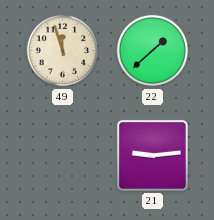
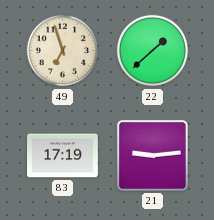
49: 11:57 -> 6:57 (63, 51)
83: none -> 17:19 (63, 156)
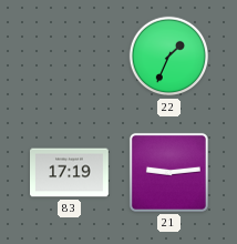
49: 6:57 -> none (63, 51)
22: 1:38 -> 1:34 (169, 57)
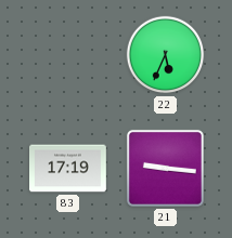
22: 1:34 -> 5:34 (166, 55)
21: 9:14 -> 9:16 (165, 168)
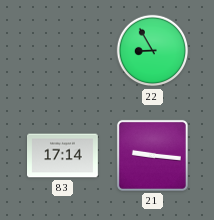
22: 5:34 -> 8:55 (153, 51)
83: 17:19 -> 17:14 (63, 156)
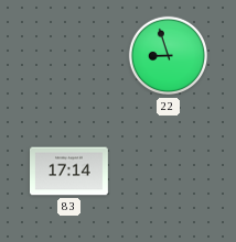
22: 8:55 -> 8:57 (169, 56)
21: 9:16 -> none (152, 155)
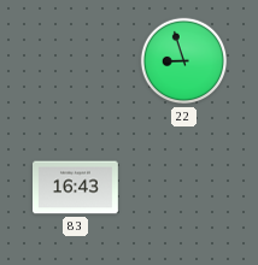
83: 17:14 -> 16:43 (76, 188)
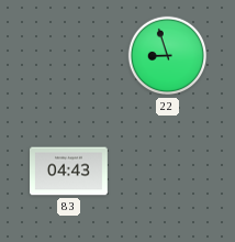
83: 16:43 -> 04:43 (69, 172)
